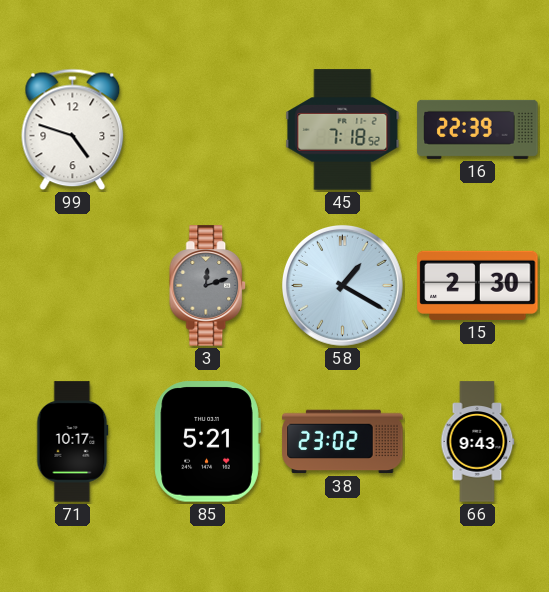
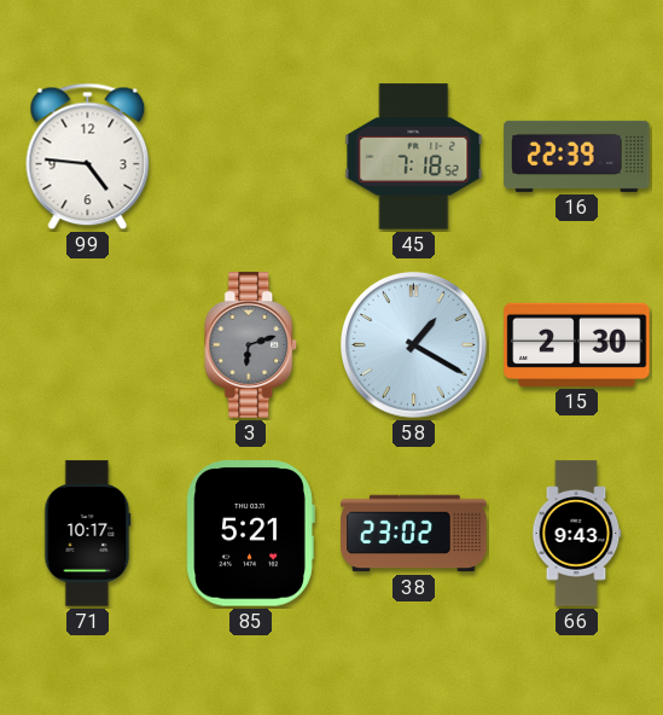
99: 4:48 -> 4:46 (88, 157)
3: 12:12 -> 6:12 (251, 345)
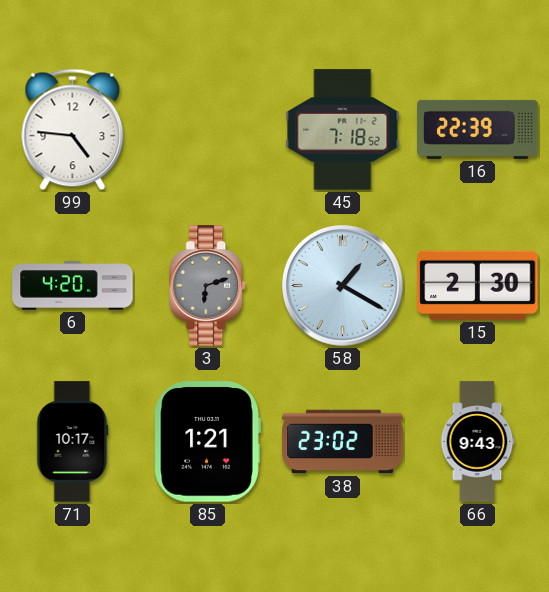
6: none -> 4:20 (73, 286)
85: 5:21 -> 1:21 (207, 442)
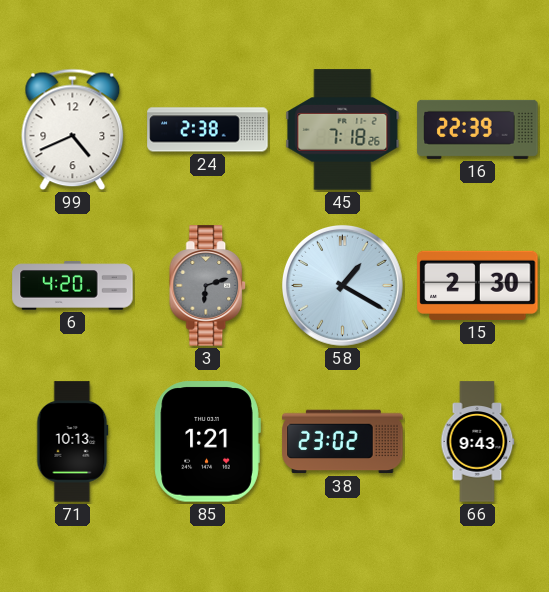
99: 4:46 -> 4:41 (73, 130)
24: none -> 2:38 (208, 130)
45: 7:18:52 -> 7:18:26 (343, 130)
71: 10:17 -> 10:13 (73, 442)
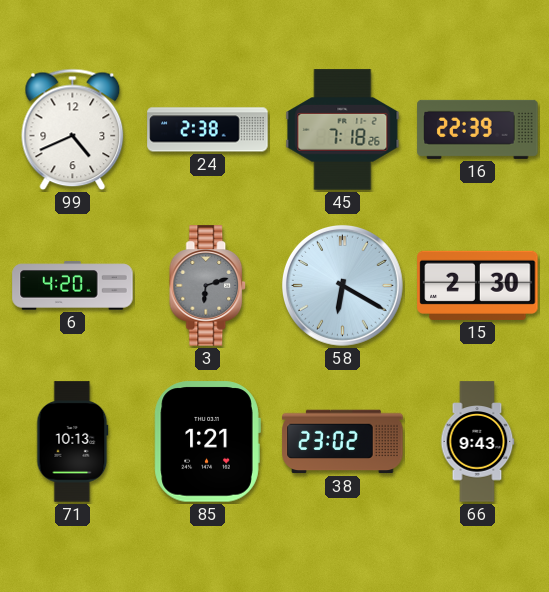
58: 1:20 -> 6:20 (342, 285)
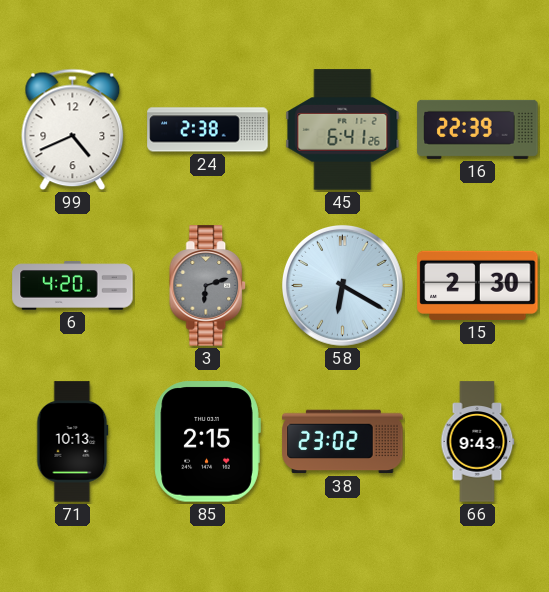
45: 7:18 -> 6:41 (343, 130)
85: 1:21 -> 2:15 (207, 442)
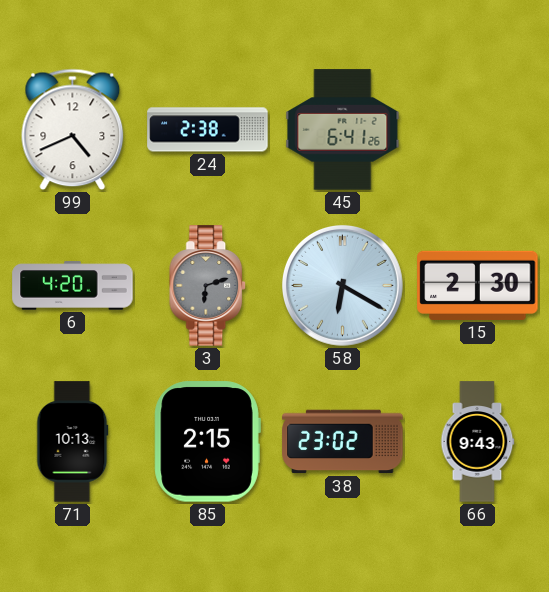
16: 22:39 -> none (478, 129)
